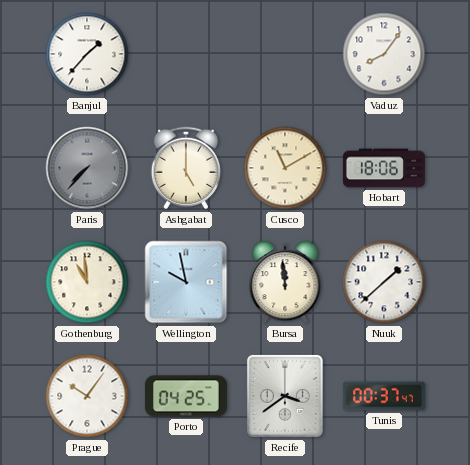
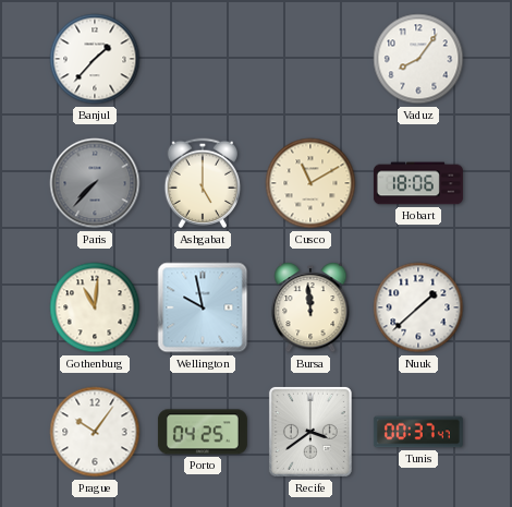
Gothenburg: 10:59 -> 11:01 (95, 307)
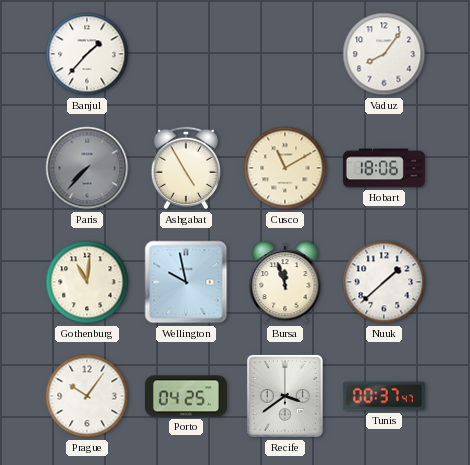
Ashgabat: 5:00 -> 4:55 (186, 168)
Bursa: 11:59 -> 11:57 (285, 282)
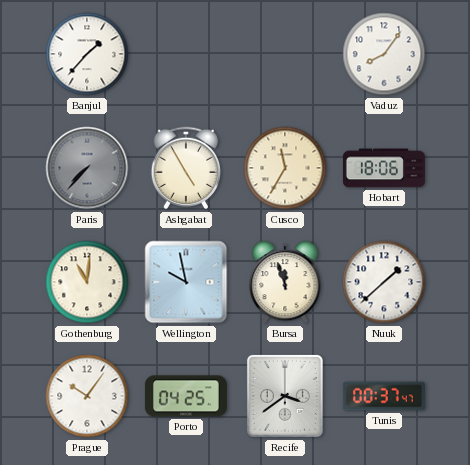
Cusco: 11:10 -> 11:35 (285, 168)
